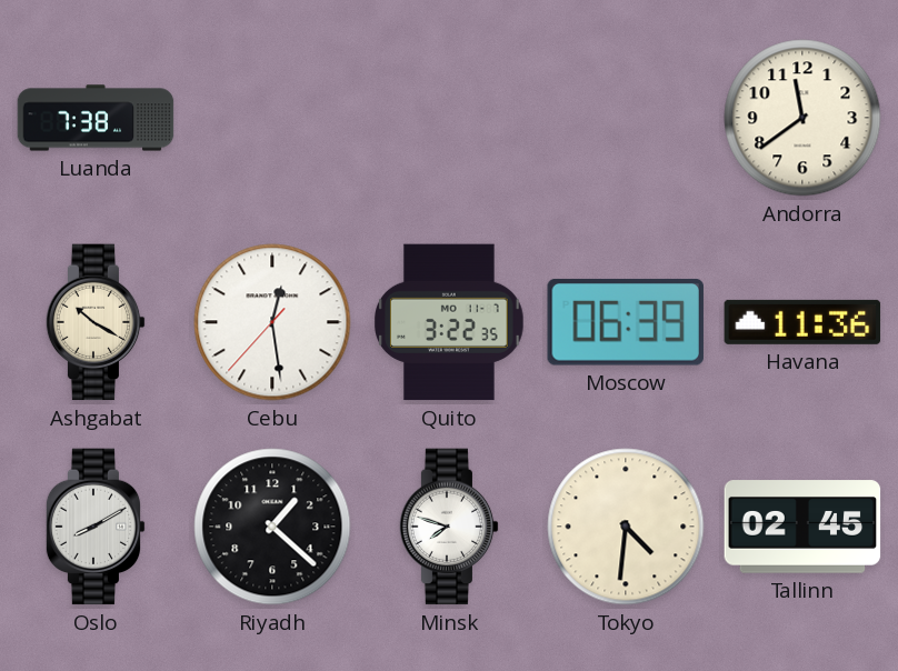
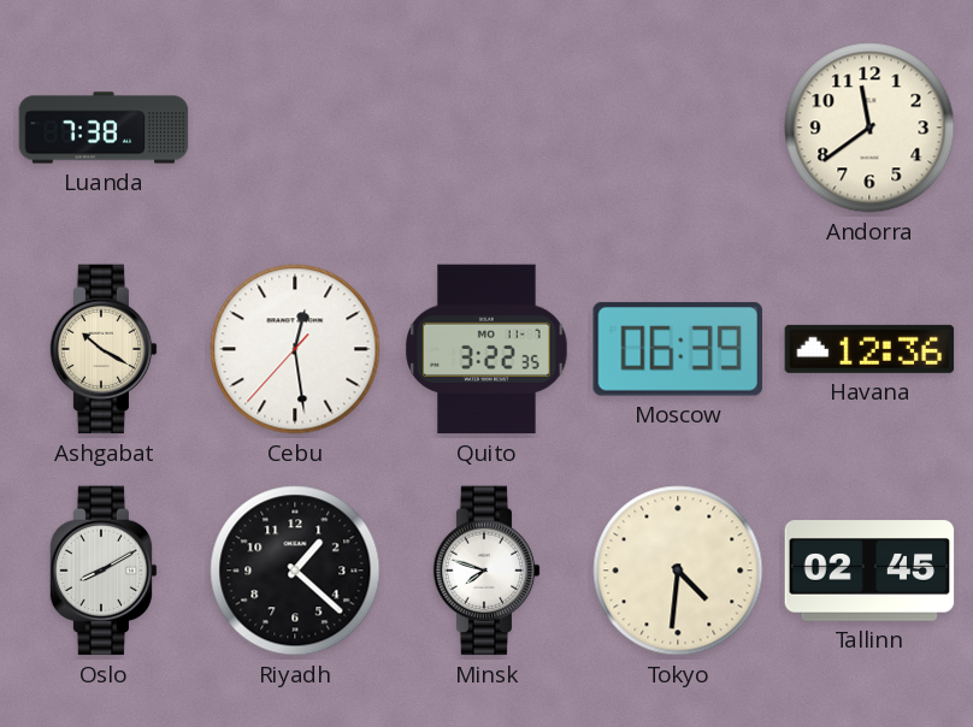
Havana: 11:36 -> 12:36 (869, 349)
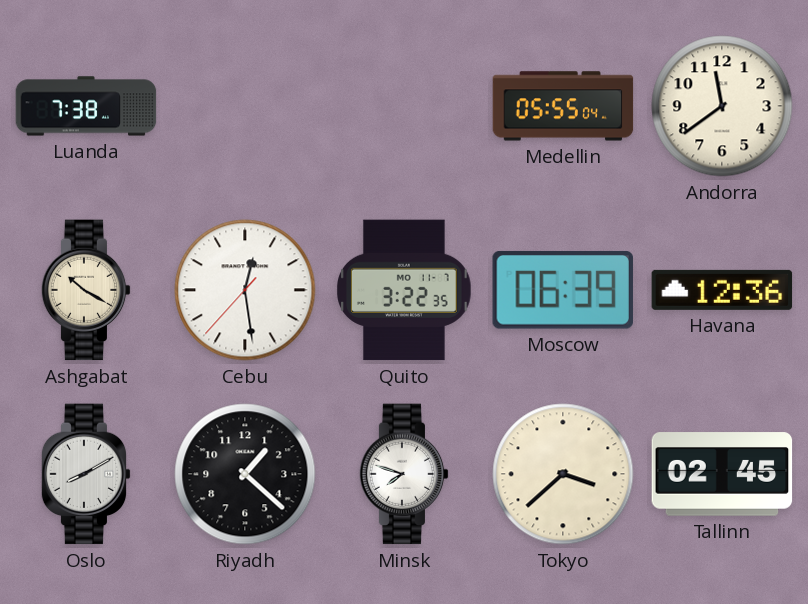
Medellin: none -> 05:55 (563, 106)
Tokyo: 4:31 -> 3:38 (563, 474)
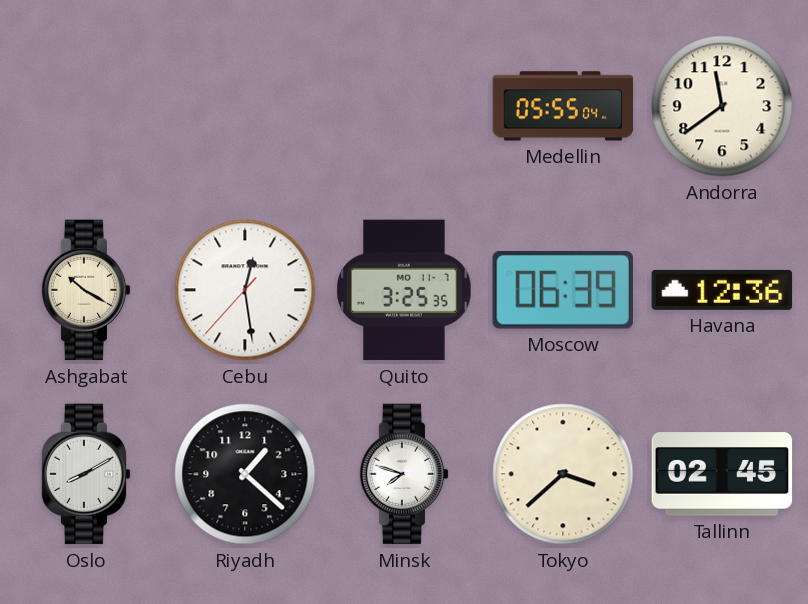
Luanda: 7:38 -> none (86, 106)
Quito: 3:22 -> 3:25 (405, 290)
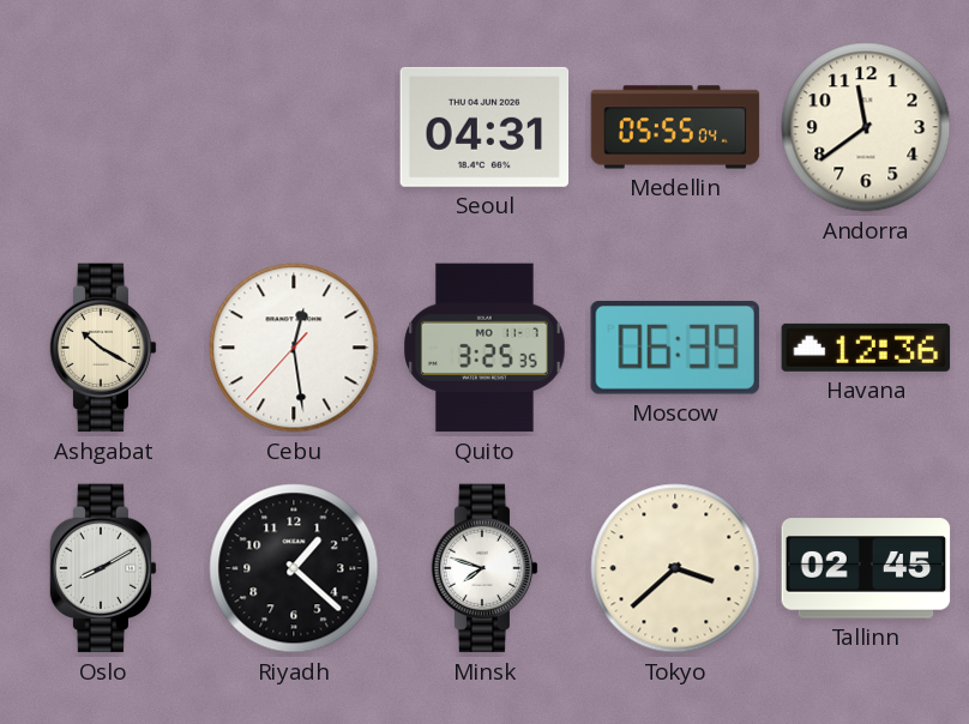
Seoul: none -> 04:31 (484, 127)
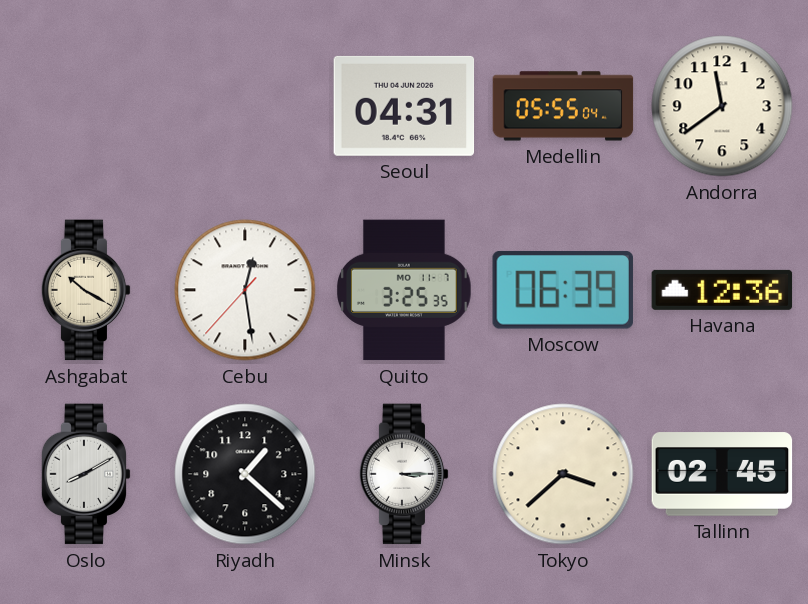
Minsk: 7:48 -> 3:15 (404, 474)
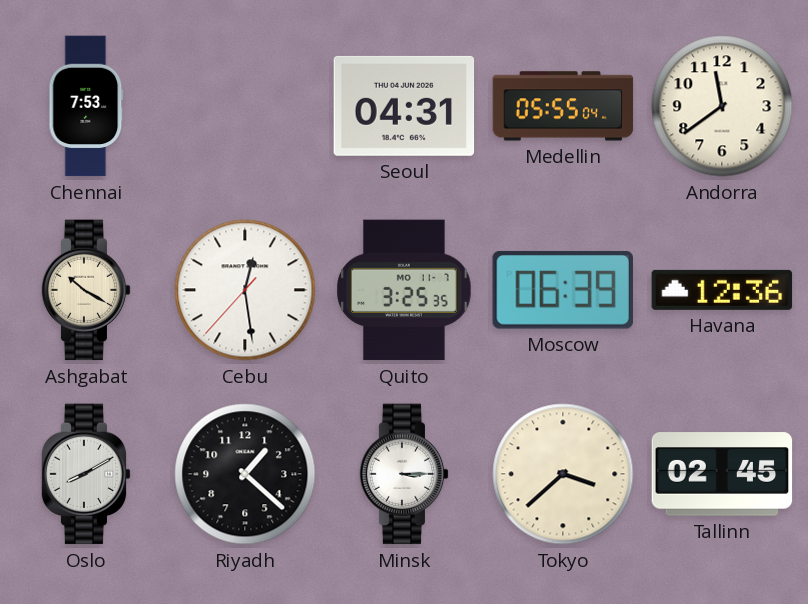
Chennai: none -> 7:53 (86, 106)
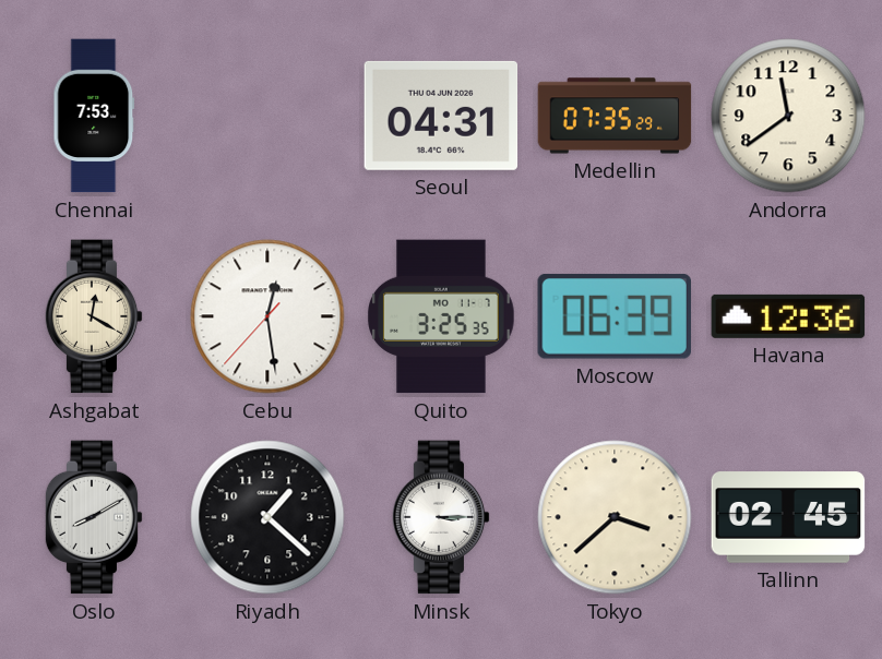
Medellin: 05:55 -> 07:35 (615, 116)
Ashgabat: 10:20 -> 12:20 (94, 316)
